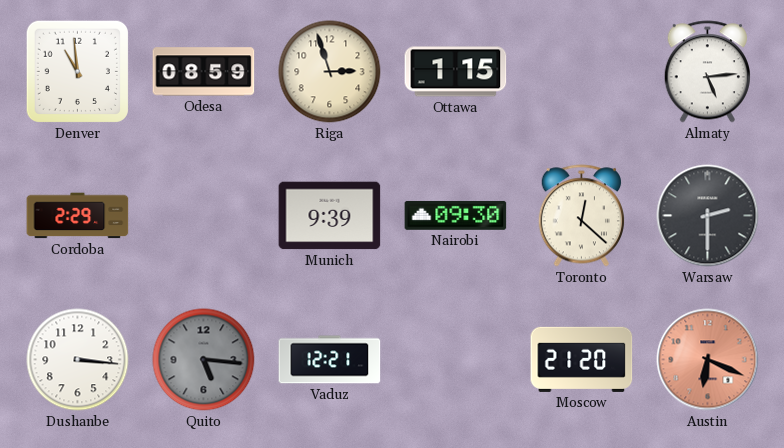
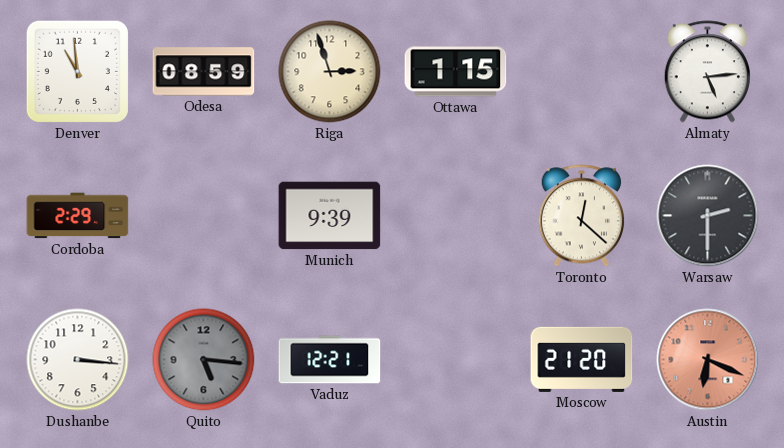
Nairobi: 09:30 -> none (456, 215)
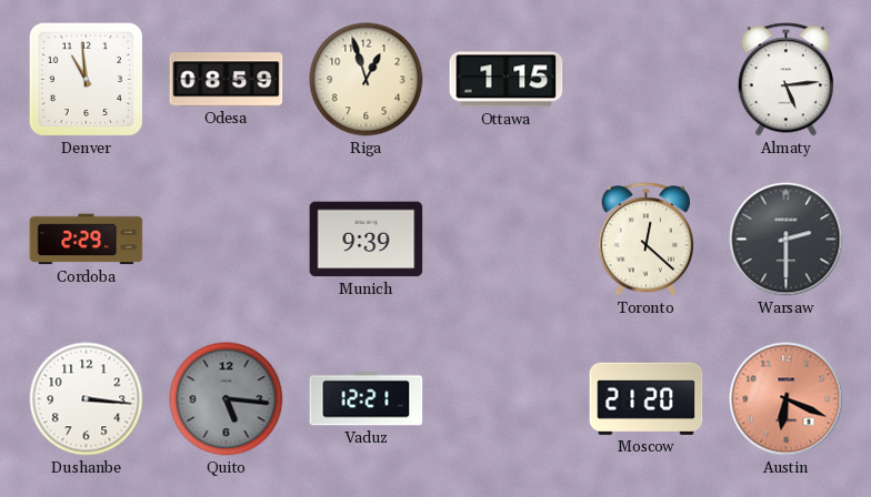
Riga: 2:57 -> 12:57 (367, 80)
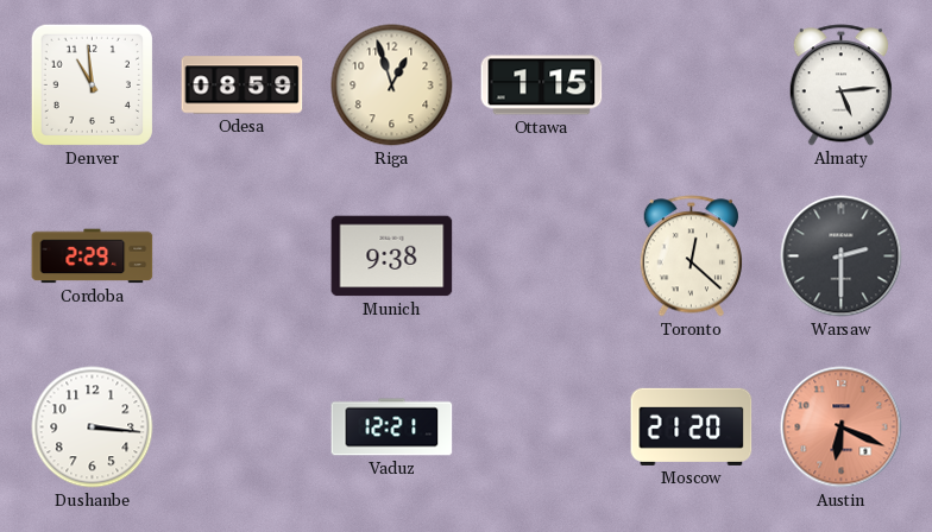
Munich: 9:39 -> 9:38 (392, 256)
Quito: 5:16 -> none (227, 399)
